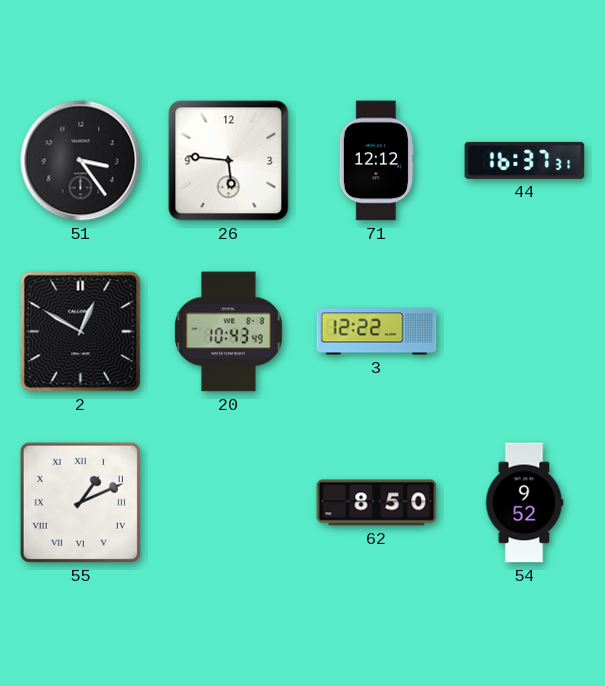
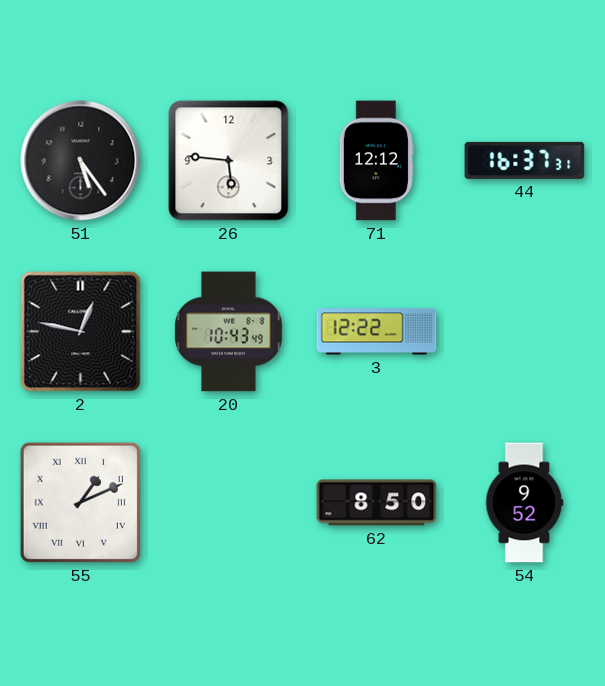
51: 3:24 -> 5:24 (81, 161)
2: 12:50 -> 12:47 (81, 332)
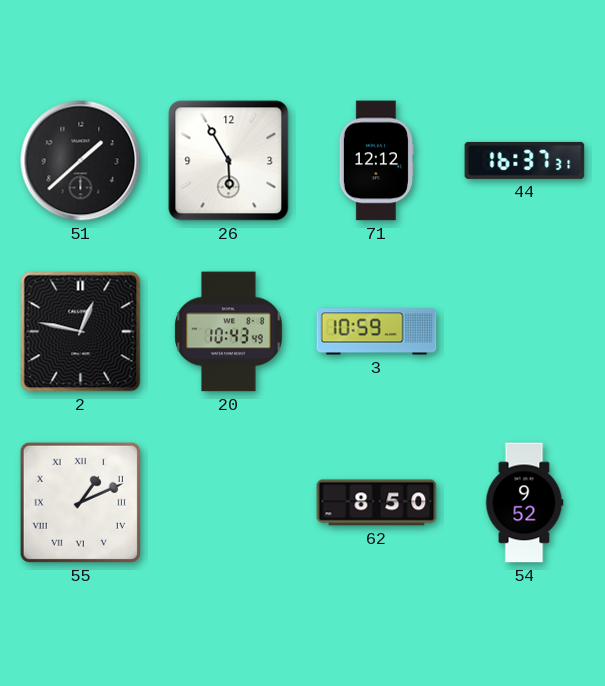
51: 5:24 -> 1:38 (81, 161)
26: 5:46 -> 5:55 (229, 161)
3: 12:22 -> 10:59 (377, 332)
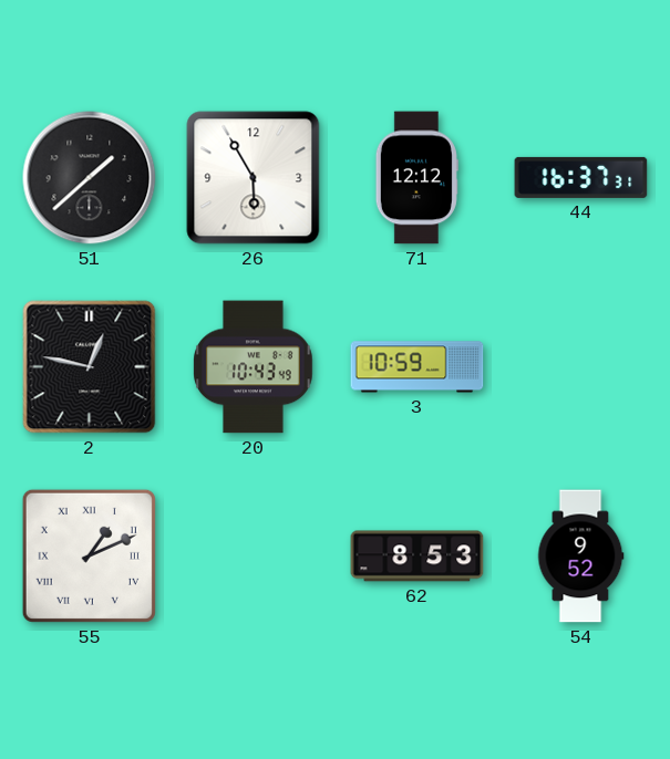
62: 8:50 -> 8:53 (418, 557)
